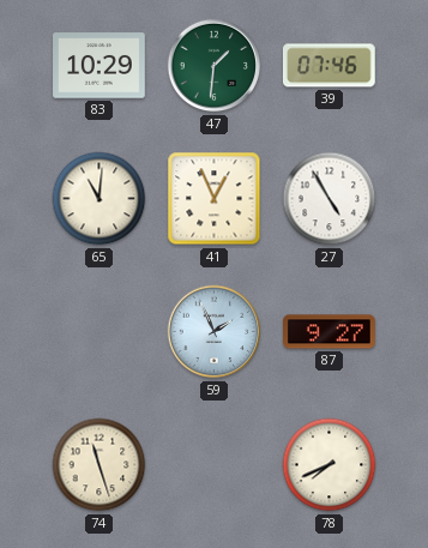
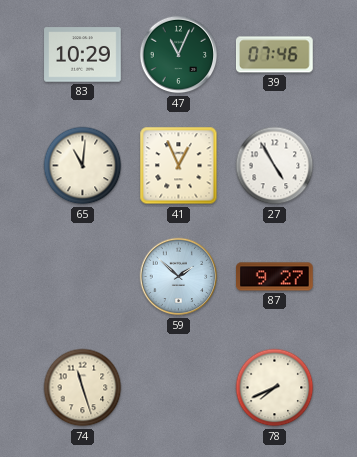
47: 1:31 -> 11:04 (179, 55)
59: 1:56 -> 1:52 (179, 277)
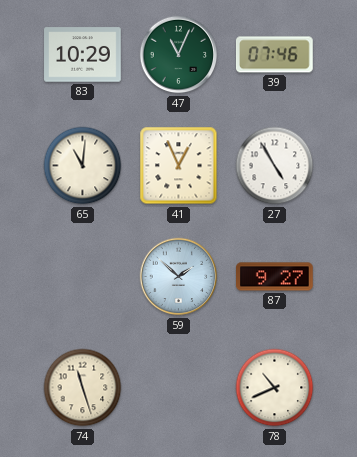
78: 7:41 -> 10:41 (275, 388)
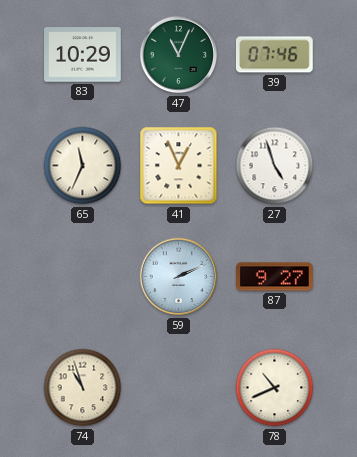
65: 11:01 -> 11:34 (83, 166)
27: 4:55 -> 4:57 (275, 166)
59: 1:52 -> 2:11 (179, 277)
74: 11:27 -> 10:57 (83, 388)
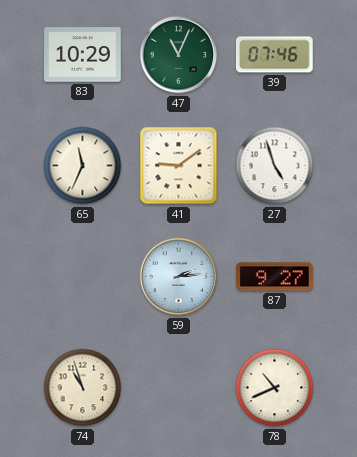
41: 12:56 -> 9:09 (179, 166)
59: 2:11 -> 2:14 (179, 277)
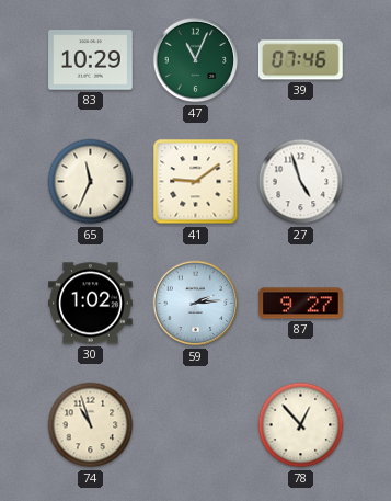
30: none -> 1:02 (91, 304)
78: 10:41 -> 12:53 (301, 425)
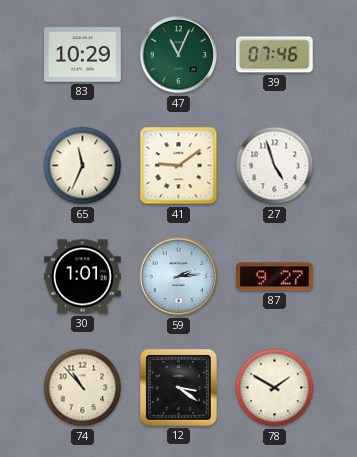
30: 1:02 -> 1:01 (83, 277)
74: 10:57 -> 10:53 (83, 388)
12: none -> 3:21 (178, 387)
78: 12:53 -> 1:50 (275, 388)
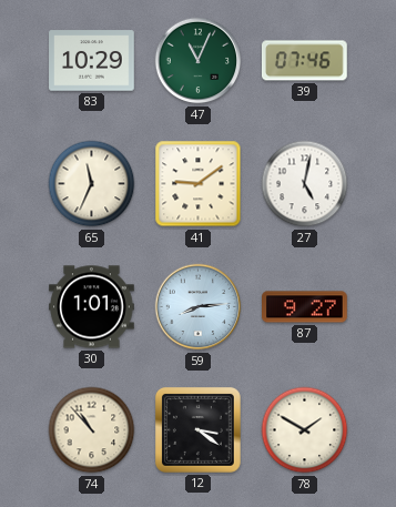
27: 4:57 -> 5:02 (305, 184)
59: 2:14 -> 8:14 (199, 307)
